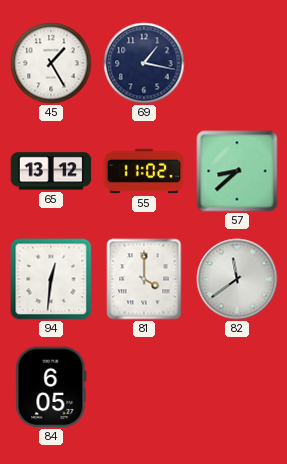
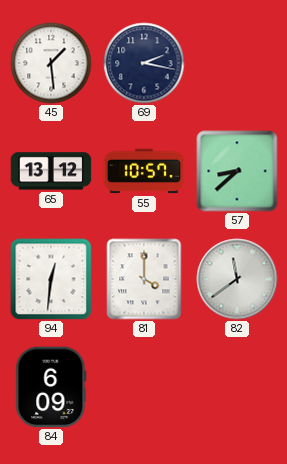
45: 1:25 -> 1:29 (51, 63)
69: 1:17 -> 2:17 (144, 63)
55: 11:02 -> 10:57 (144, 171)
84: 6:05 -> 6:09 (51, 387)
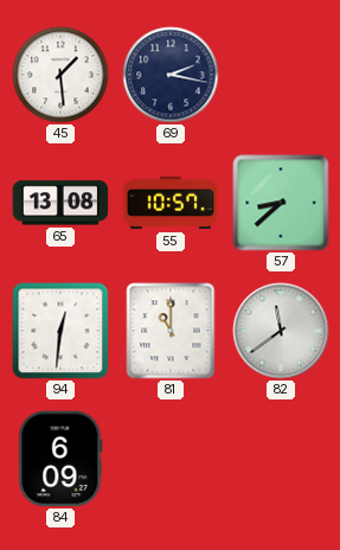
65: 13:12 -> 13:08 (60, 203)
81: 4:00 -> 11:00 (171, 331)
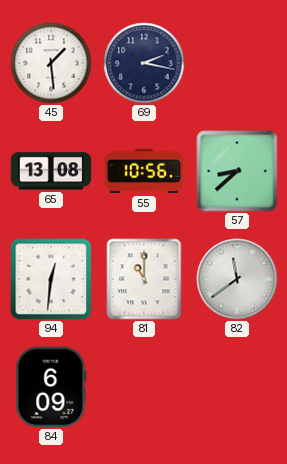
55: 10:57 -> 10:56 (144, 171)
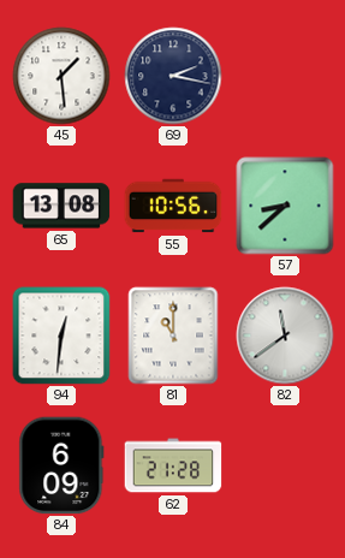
62: none -> 21:28 (173, 465)
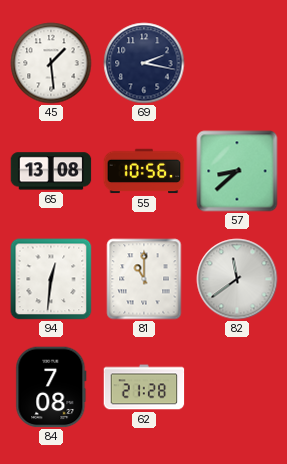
84: 6:09 -> 7:08 (51, 387)
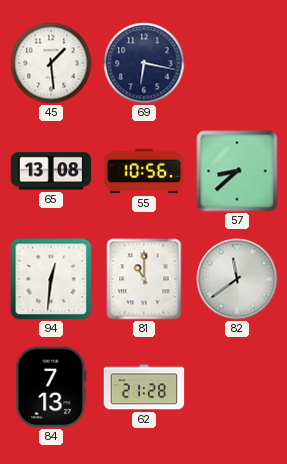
69: 2:17 -> 6:17 (144, 63)
84: 7:08 -> 7:13 (51, 387)
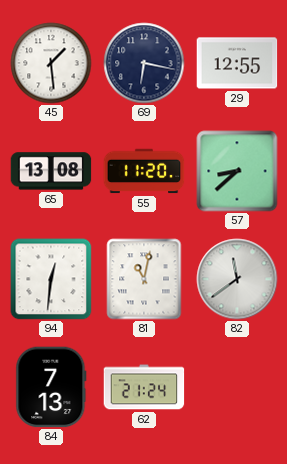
29: none -> 12:55 (237, 63)
55: 10:56 -> 11:20 (144, 171)
81: 11:00 -> 11:02 (144, 279)
62: 21:28 -> 21:24 (144, 387)
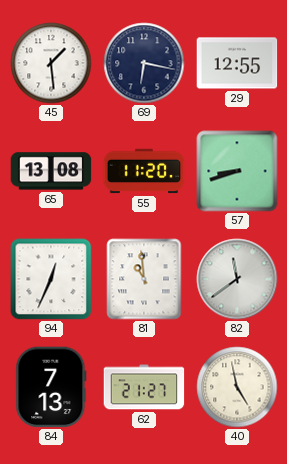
57: 8:38 -> 8:42 (237, 171)
94: 12:31 -> 12:34 (51, 279)
81: 11:02 -> 10:59 (144, 279)
62: 21:24 -> 21:27 (144, 387)
40: none -> 4:58 (237, 387)
